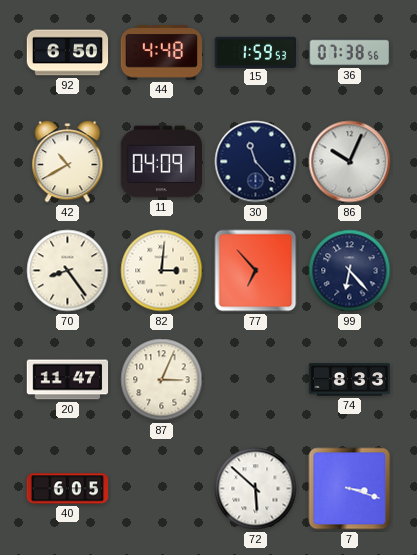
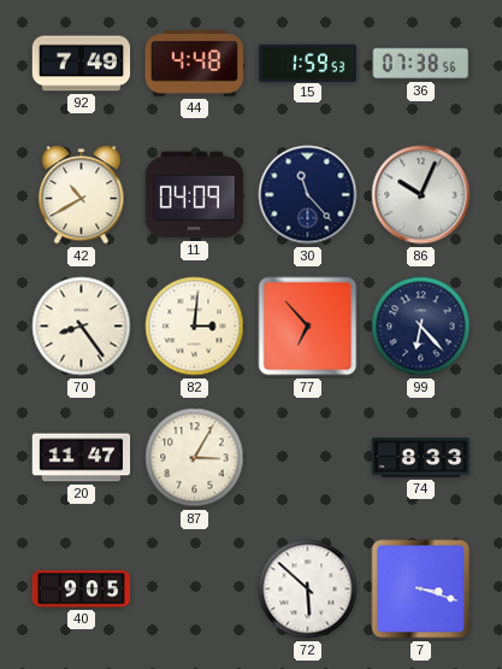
92: 6:50 -> 7:49 (82, 64)
87: 3:04 -> 3:05 (195, 458)
40: 6:05 -> 9:05 (82, 589)
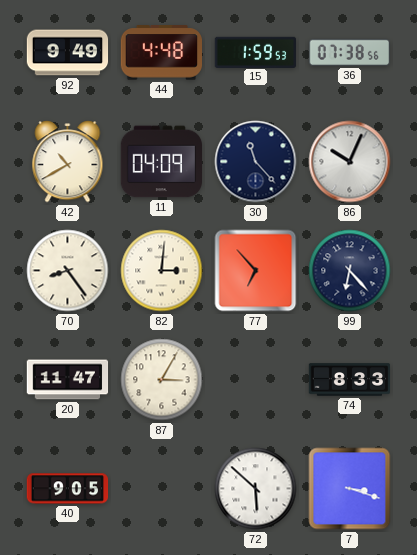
92: 7:49 -> 9:49 (68, 53)
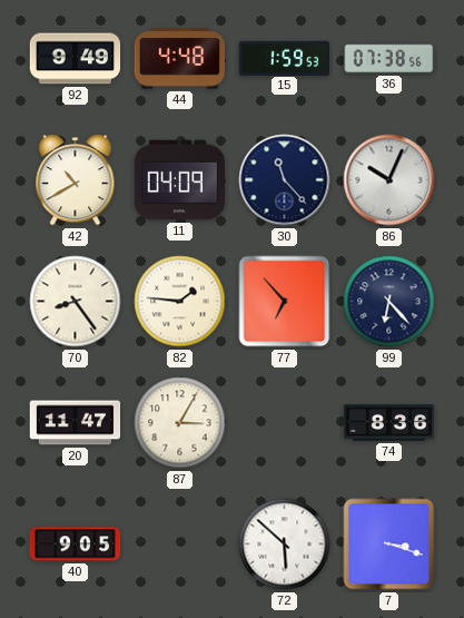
82: 3:01 -> 1:46 (180, 302)
74: 8:33 -> 8:36 (389, 423)
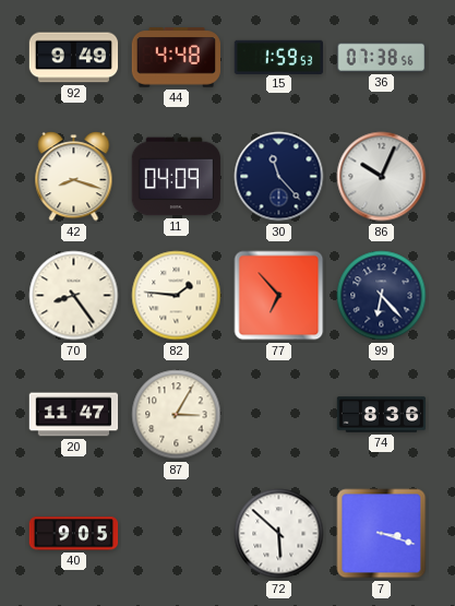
42: 10:40 -> 8:18 (74, 177)
